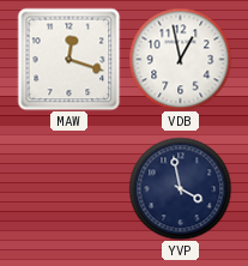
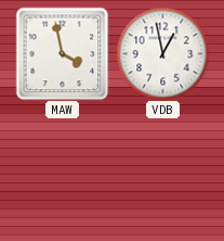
MAW: 12:18 -> 3:58 (62, 53)
YVP: 3:58 -> none (180, 188)
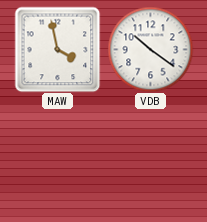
VDB: 12:58 -> 10:21 (150, 49)
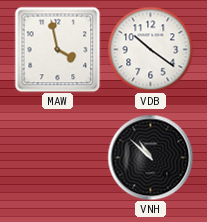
VNH: none -> 10:52 (150, 157)
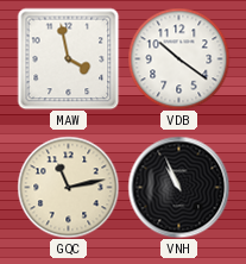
GQC: none -> 11:13 (68, 187)
VNH: 10:52 -> 10:56 (178, 187)
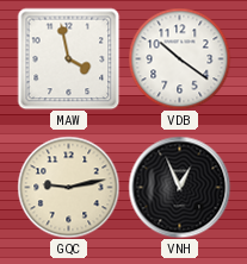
GQC: 11:13 -> 9:13 (68, 187)
VNH: 10:56 -> 12:56 (179, 187)
